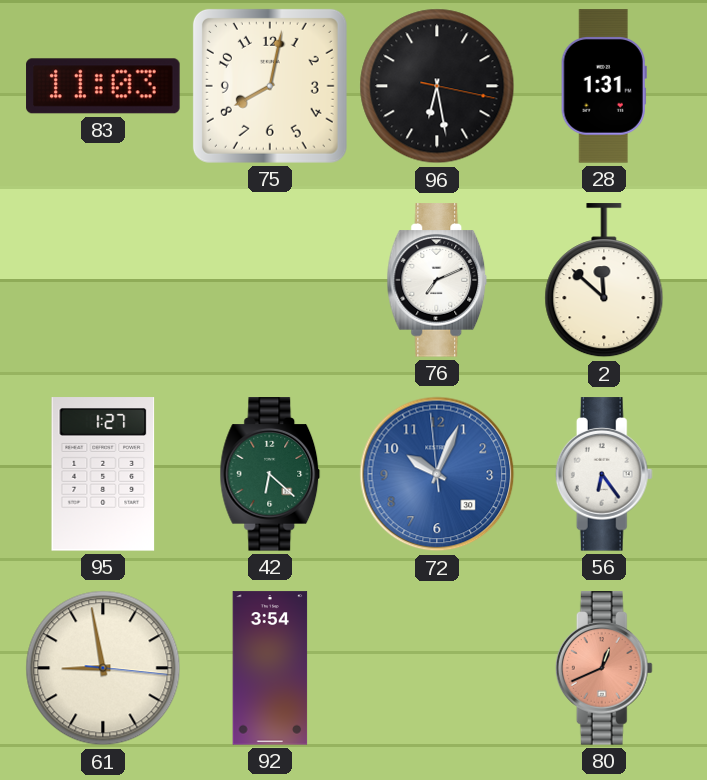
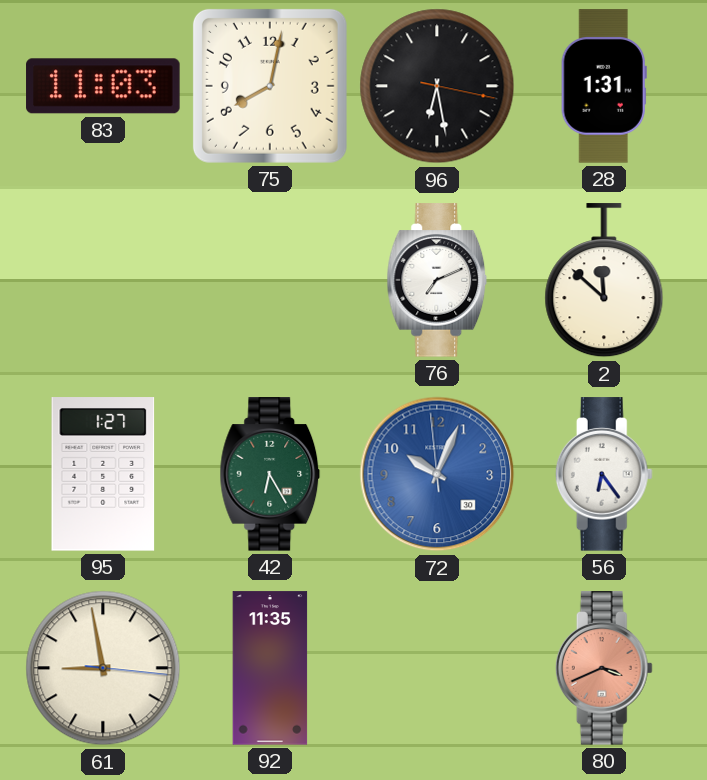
42: 6:22 -> 6:25 (270, 474)
92: 3:54 -> 11:35 (270, 668)
80: 12:41 -> 3:41 (604, 668)
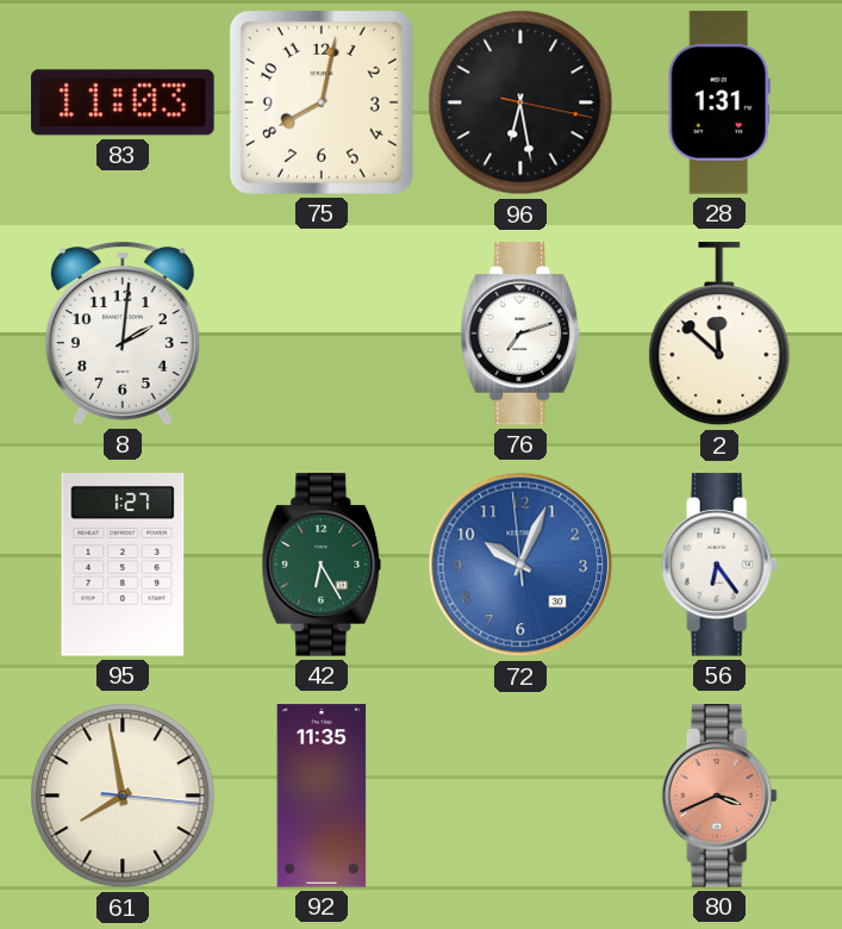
8: none -> 2:01 (123, 333)
76: 7:11 -> 7:12 (520, 333)
61: 8:58 -> 7:58 (123, 796)
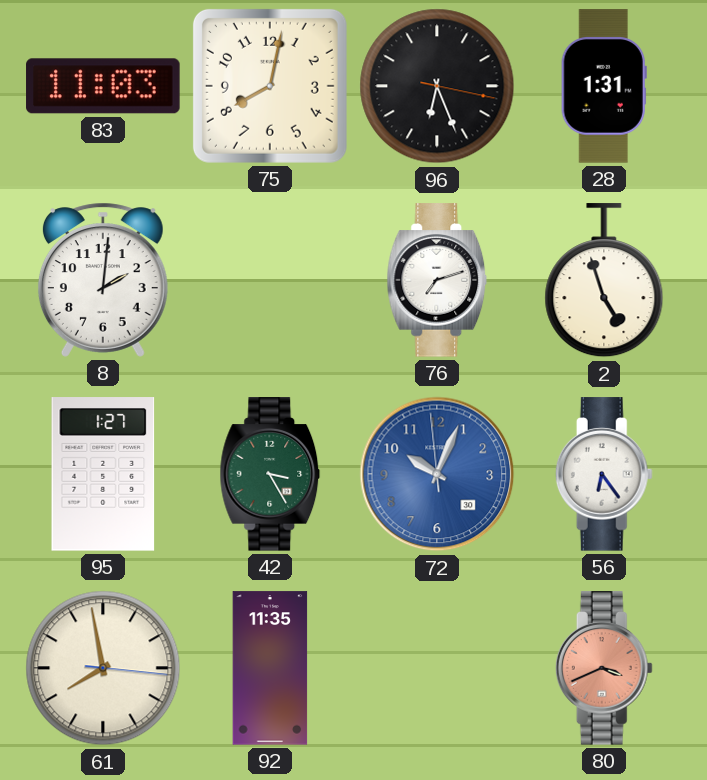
96: 6:28 -> 6:26 (437, 86)
2: 11:52 -> 4:57 (604, 281)
42: 6:25 -> 3:25 (270, 474)
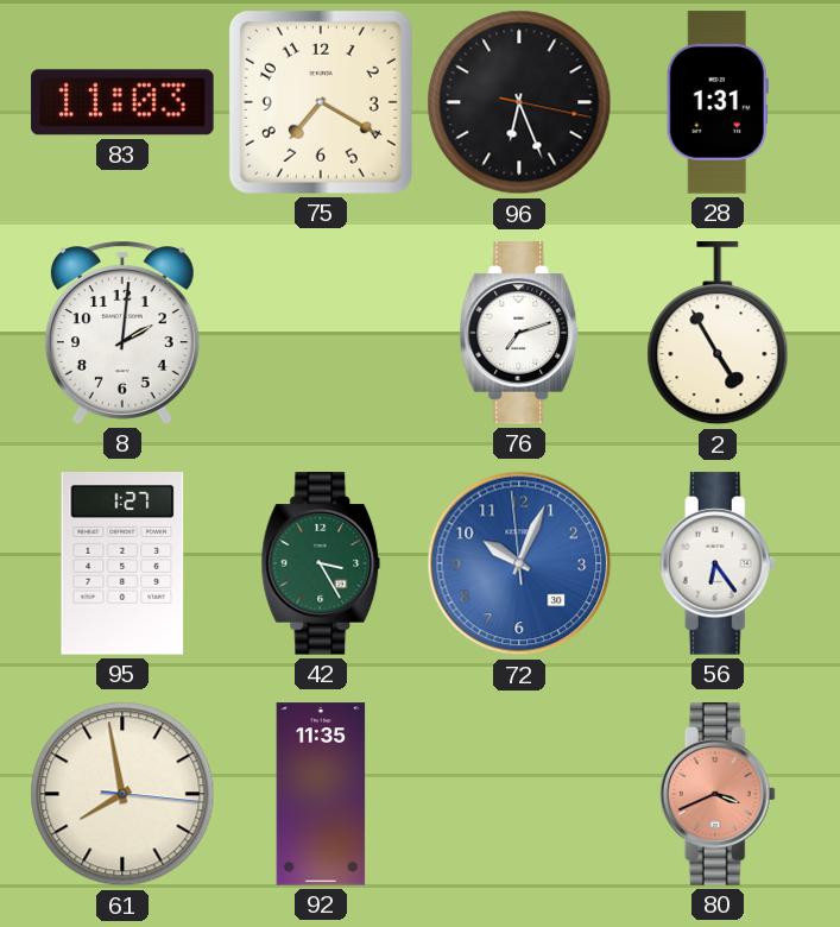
75: 8:02 -> 7:20 (321, 102)
2: 4:57 -> 4:55 (718, 334)
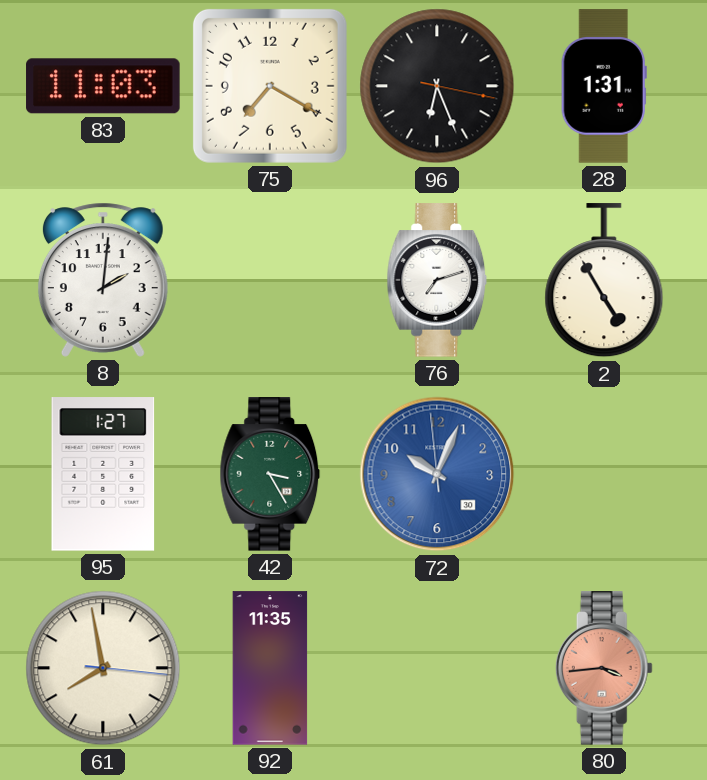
56: 6:24 -> none (718, 563)
80: 3:41 -> 3:44 (604, 668)
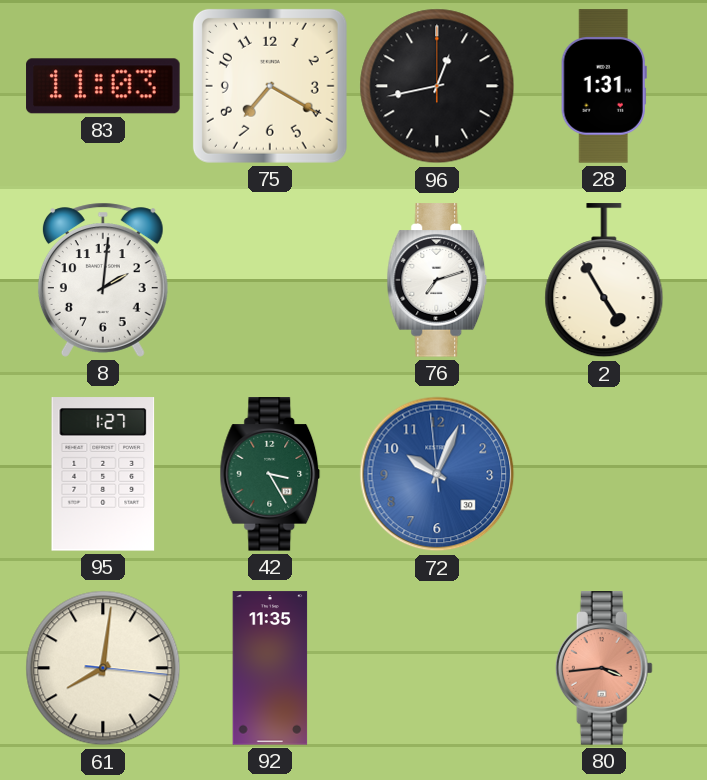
96: 6:26 -> 12:43 (437, 86)
61: 7:58 -> 8:01 (103, 668)
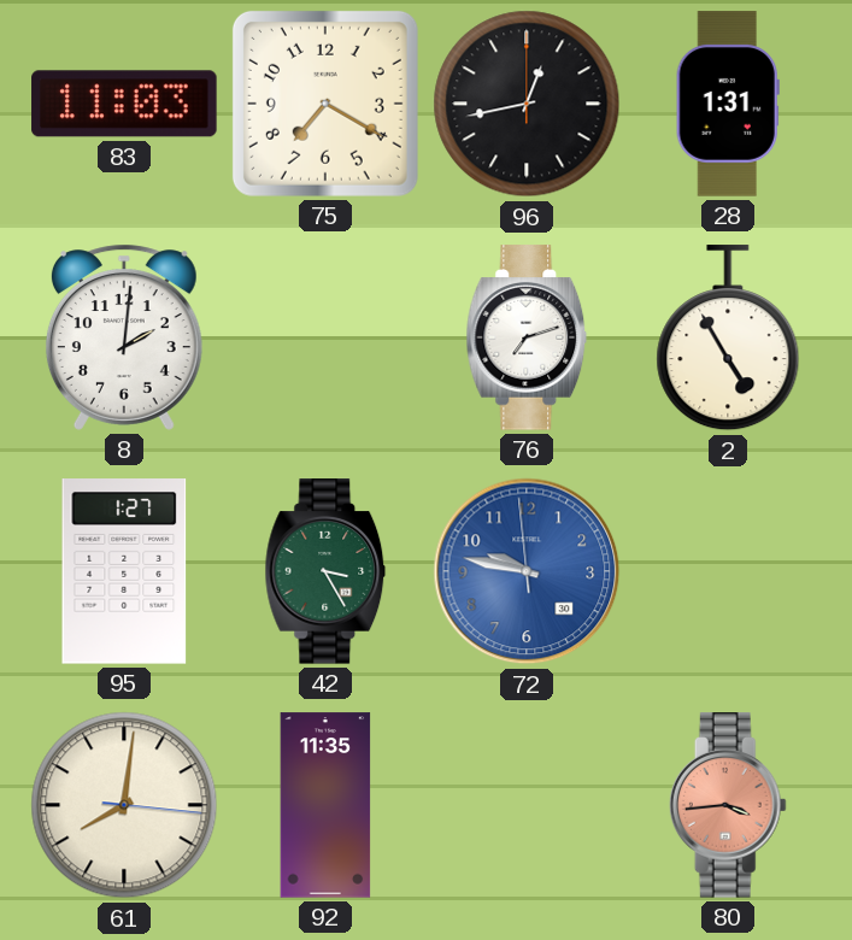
72: 10:03 -> 9:46 (527, 571)
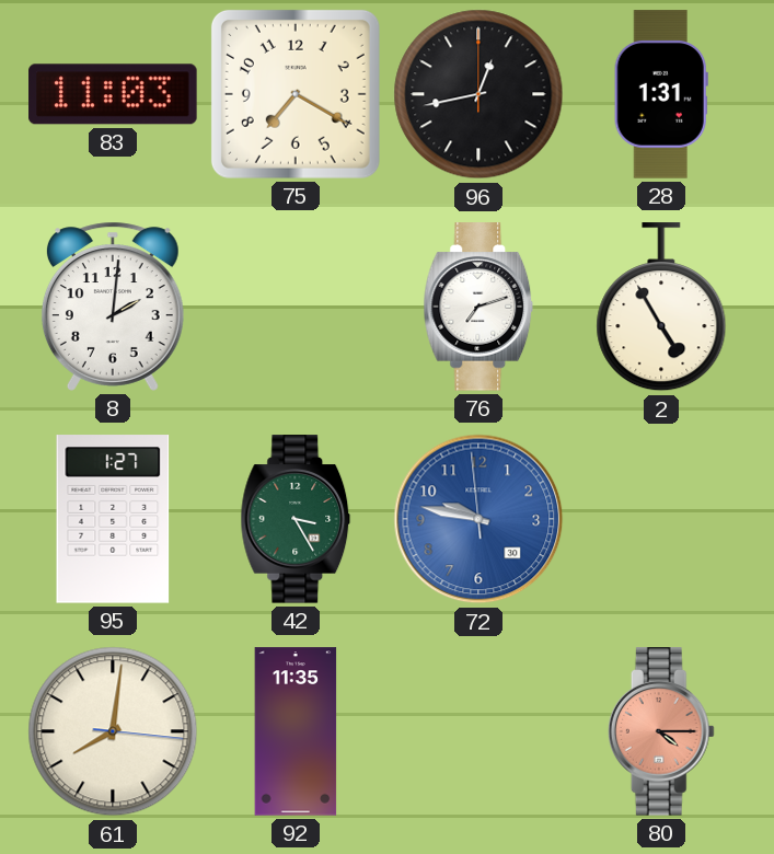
80: 3:44 -> 4:15 (661, 731)
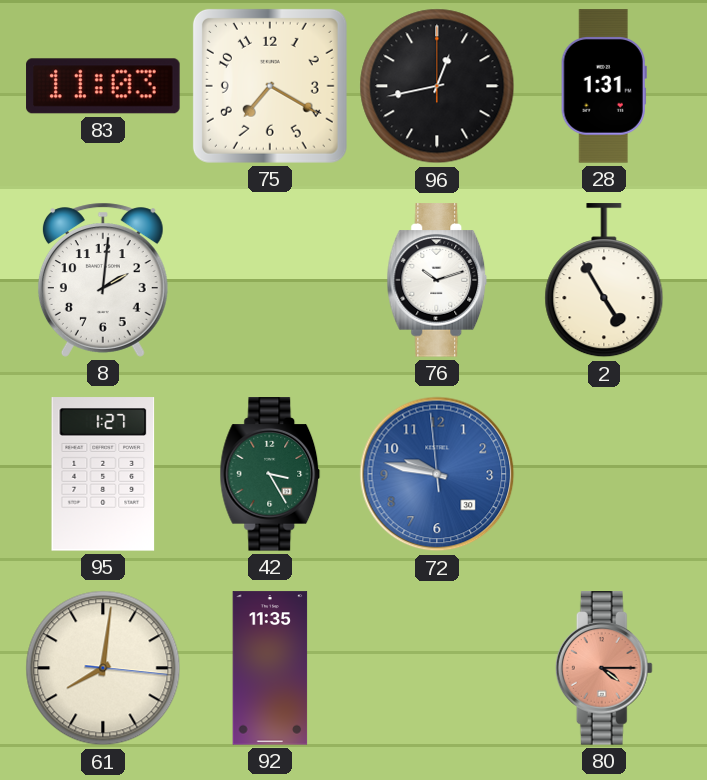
76: 7:12 -> 10:12 (437, 280)
